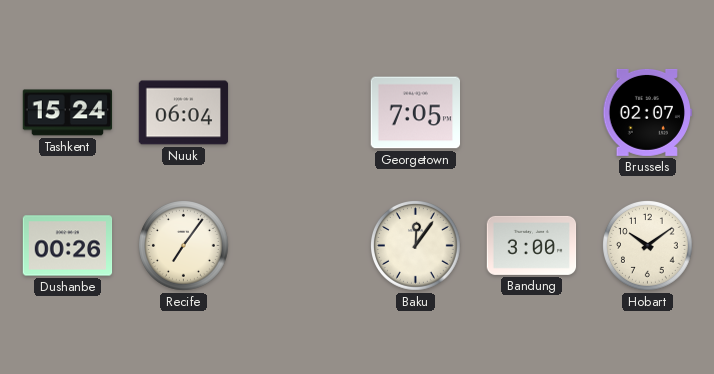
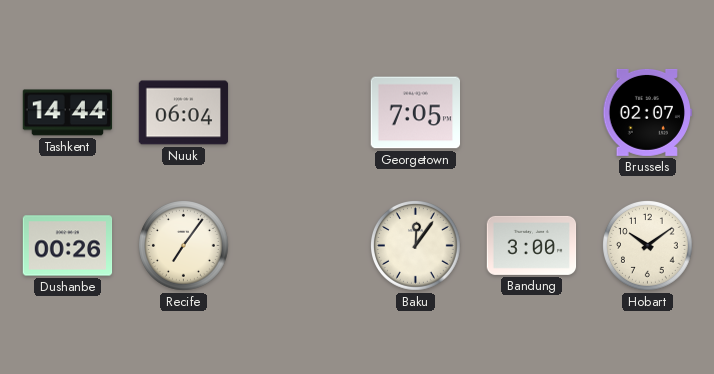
Tashkent: 15:24 -> 14:44 (68, 113)
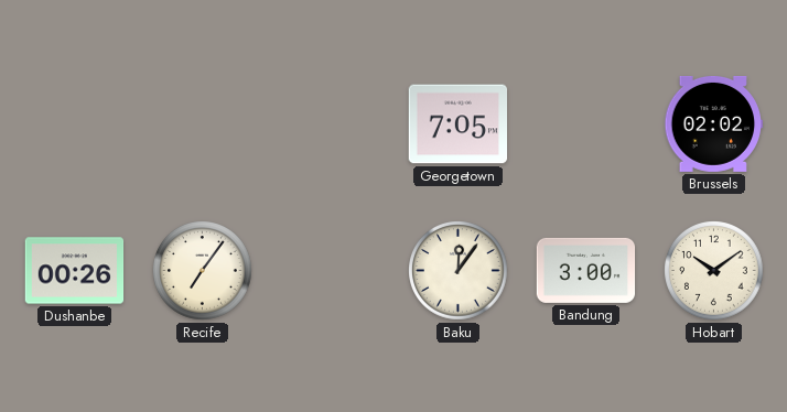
Tashkent: 14:44 -> none (68, 113)
Nuuk: 06:04 -> none (184, 113)
Brussels: 02:07 -> 02:02 (714, 123)
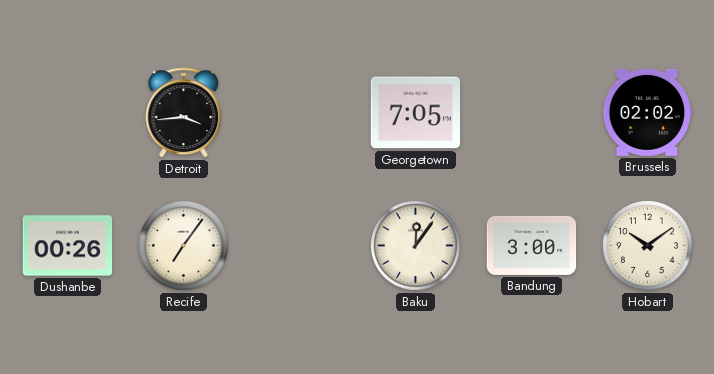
Detroit: none -> 3:44 (184, 113)
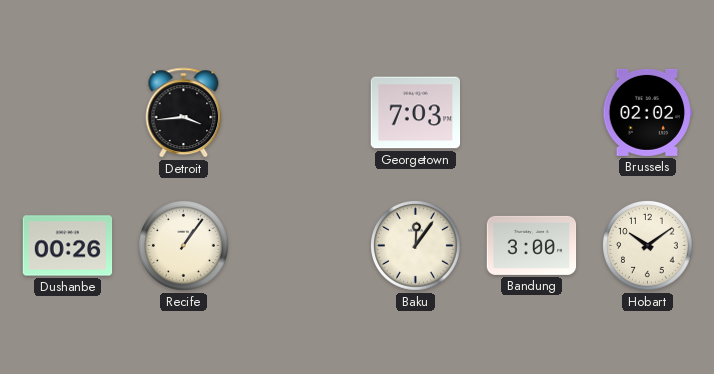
Georgetown: 7:05 -> 7:03 (416, 113)
Recife: 7:06 -> 1:06 (184, 246)
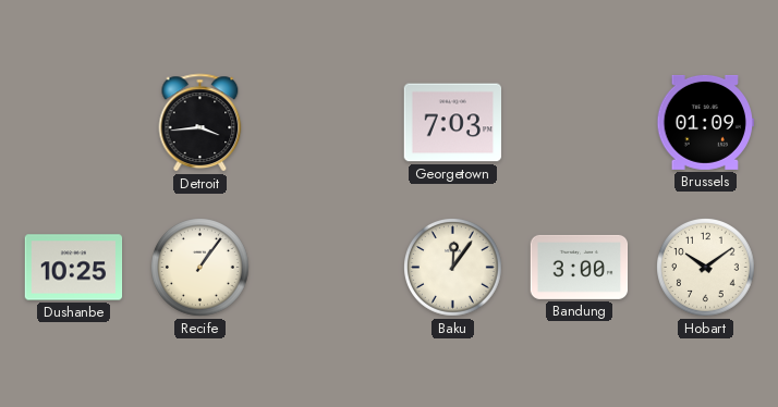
Brussels: 02:02 -> 01:09 (706, 122)
Dushanbe: 00:26 -> 10:25 (74, 268)
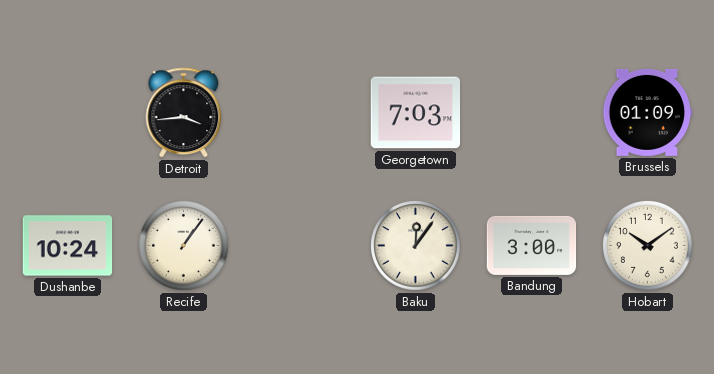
Dushanbe: 10:25 -> 10:24 (68, 246)
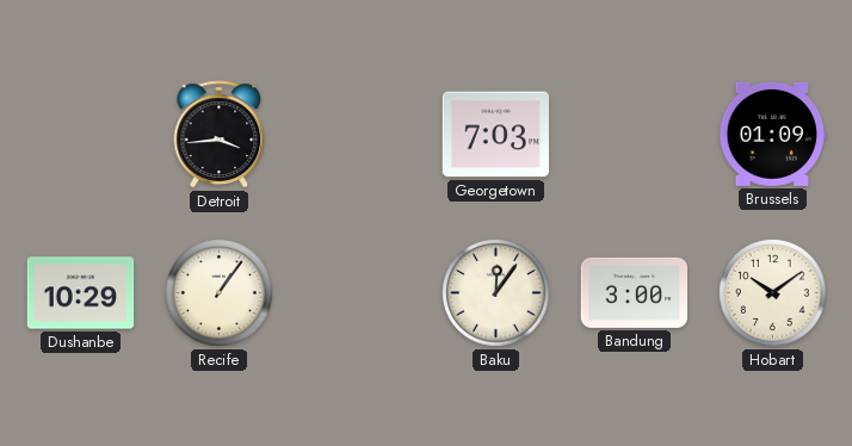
Dushanbe: 10:24 -> 10:29 (81, 293)
